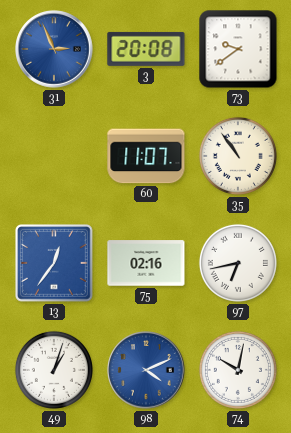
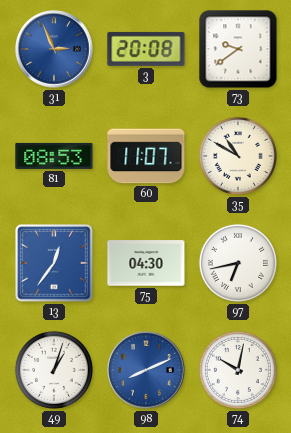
81: none -> 08:53 (54, 156)
35: 10:54 -> 10:50 (238, 156)
75: 02:16 -> 04:30 (146, 263)
98: 4:11 -> 8:11 (146, 370)
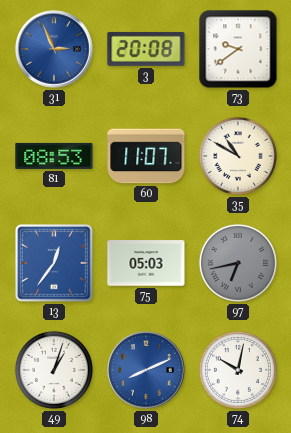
75: 04:30 -> 05:03 (146, 263)
97 dial: white -> grey (238, 263)
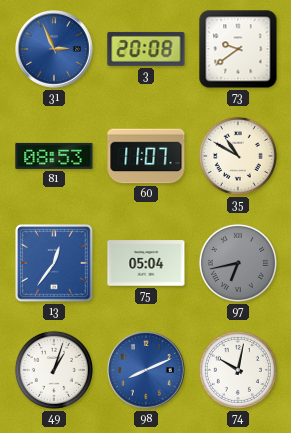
75: 05:03 -> 05:04 (146, 263)
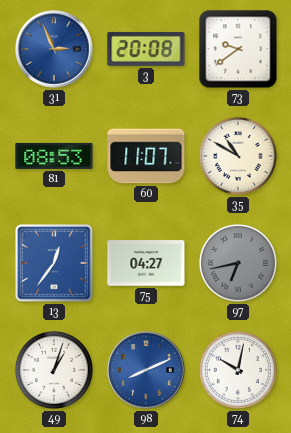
75: 05:04 -> 04:27 (146, 263)
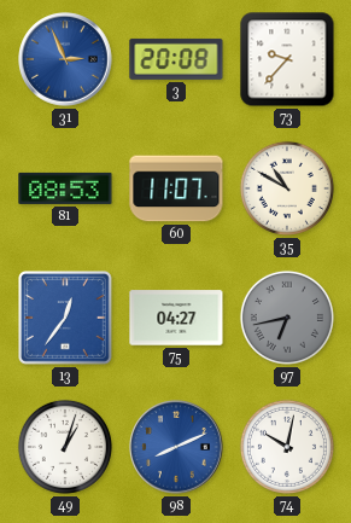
73: 9:39 -> 9:37 (287, 59)
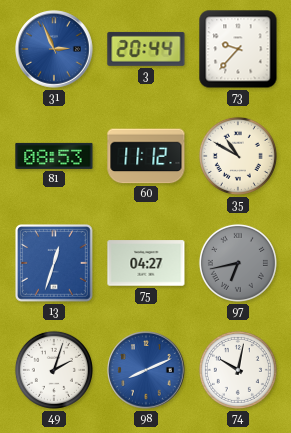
3: 20:08 -> 20:44 (146, 49)
60: 11:07 -> 11:12 (146, 156)
13: 12:36 -> 12:33 (55, 264)
49: 1:03 -> 2:03 (54, 370)
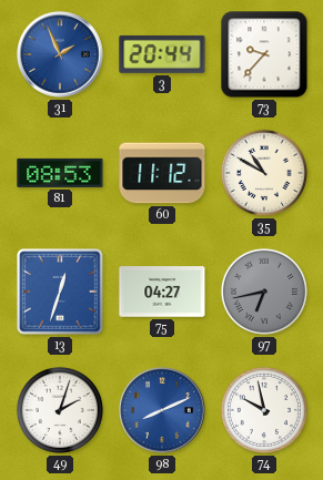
31: 2:56 -> 1:56 (60, 54)
74: 10:02 -> 9:58 (264, 410)
